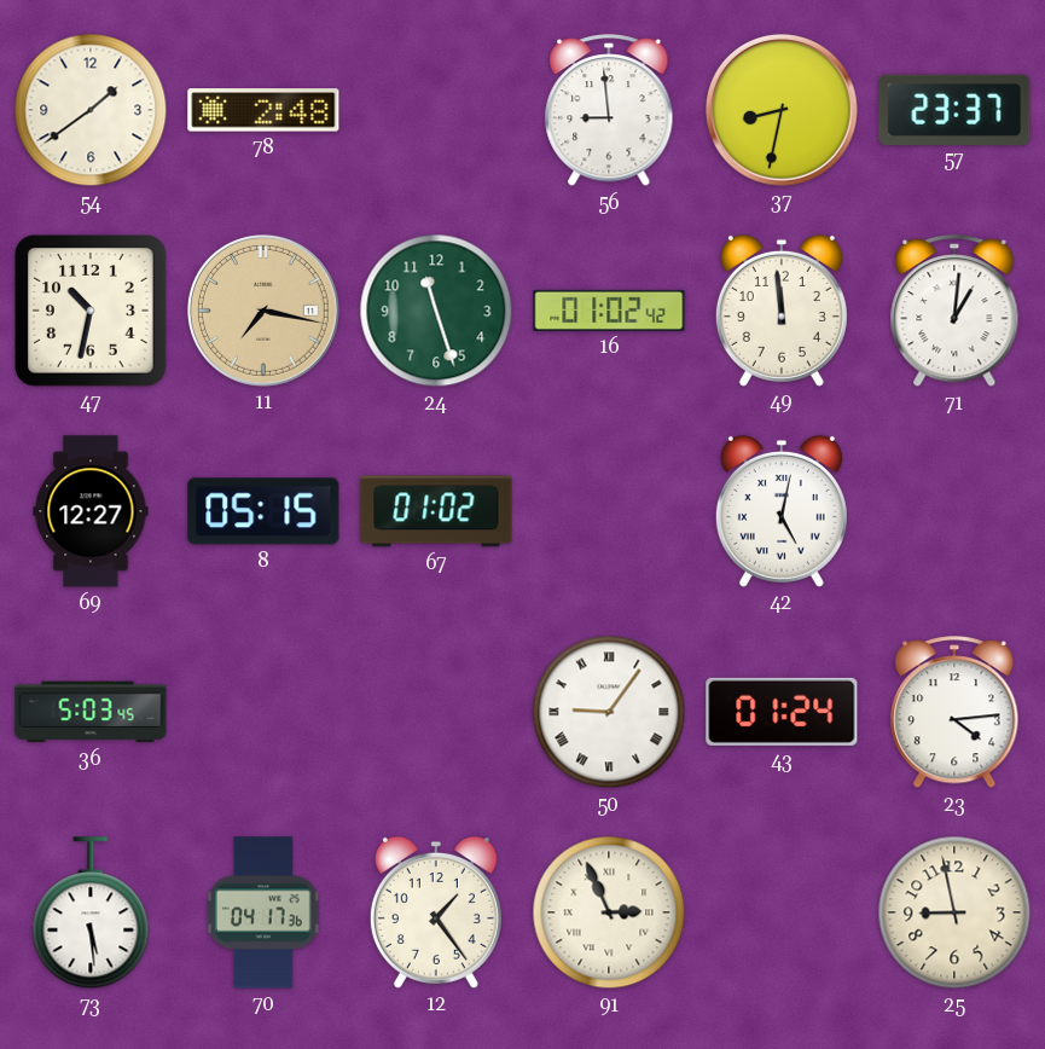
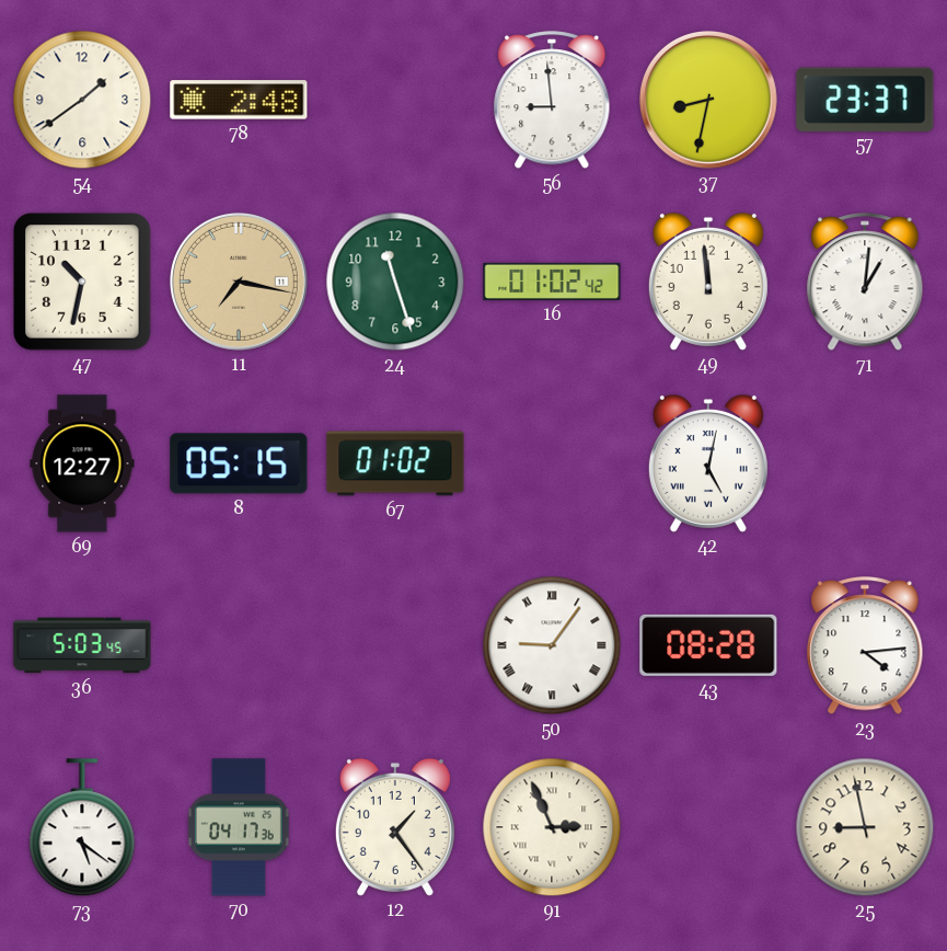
43: 01:24 -> 08:28 (708, 645)
73: 5:29 -> 5:21 (82, 828)
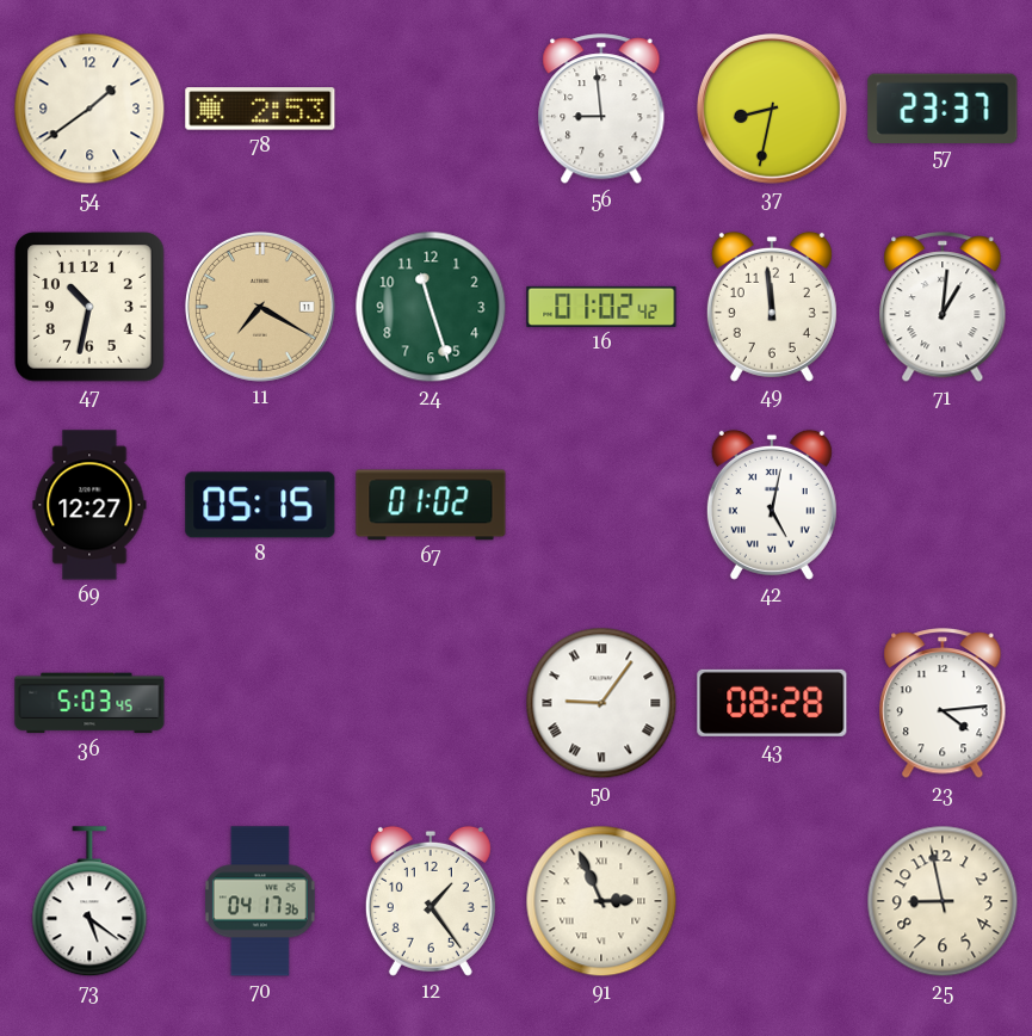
78: 2:48 -> 2:53 (260, 109)
11: 7:17 -> 7:20 (260, 307)
